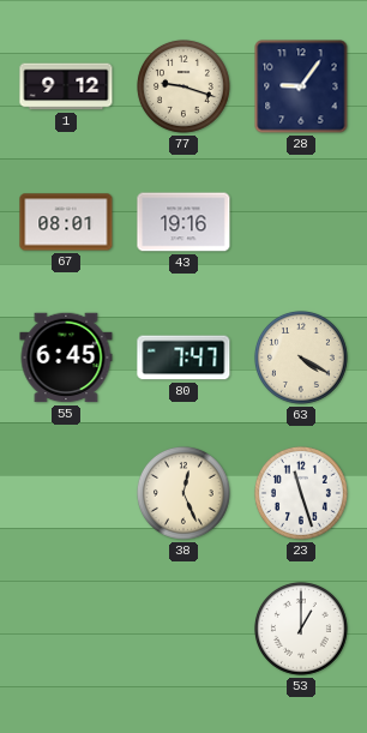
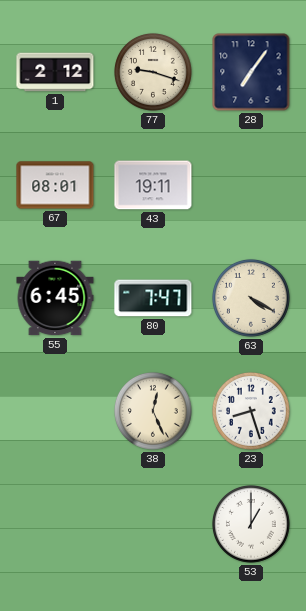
1: 9:12 -> 2:12 (55, 72)
28: 9:06 -> 7:06 (251, 72)
43: 19:16 -> 19:11 (153, 185)
23: 11:27 -> 8:27 (251, 411)
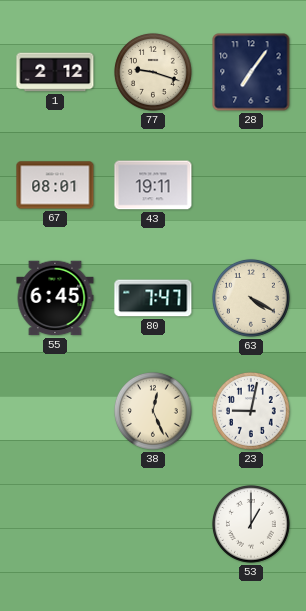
23: 8:27 -> 9:02 (251, 411)
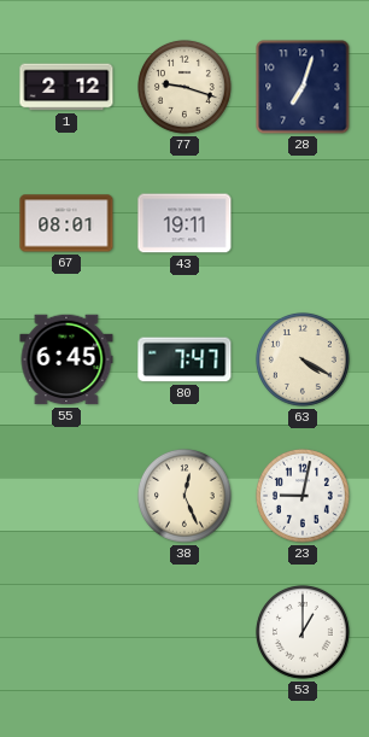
28: 7:06 -> 7:03 (303, 87)
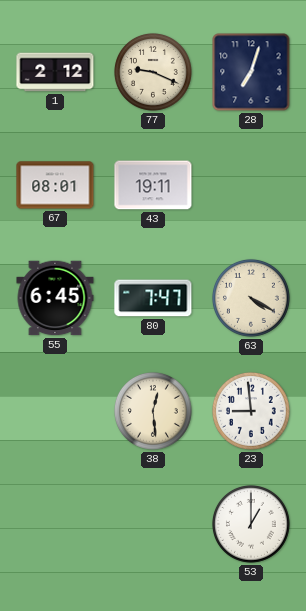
77: 9:18 -> 9:19 (153, 72)
38: 12:26 -> 12:29 (153, 411)
23: 9:02 -> 8:59 (251, 411)
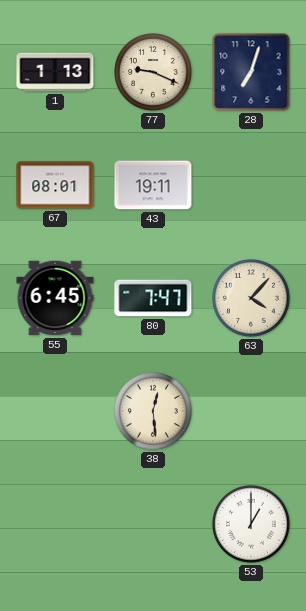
1: 2:12 -> 1:13 (55, 72)
63: 4:20 -> 4:07 (251, 298)
23: 8:59 -> none (251, 411)
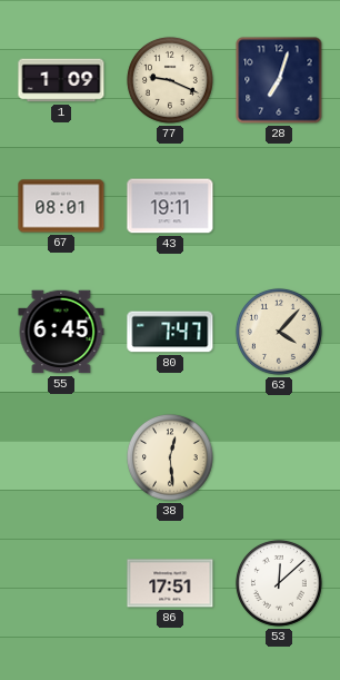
1: 1:13 -> 1:09 (61, 80)
86: none -> 17:51 (170, 583)
53: 1:00 -> 12:08 (279, 583)
